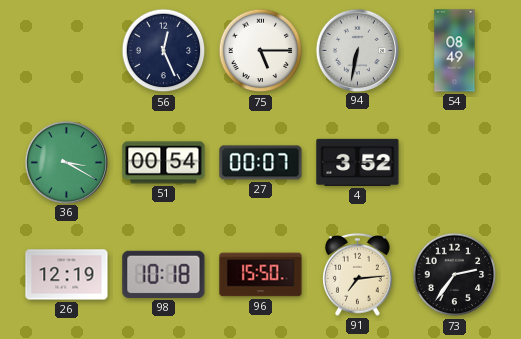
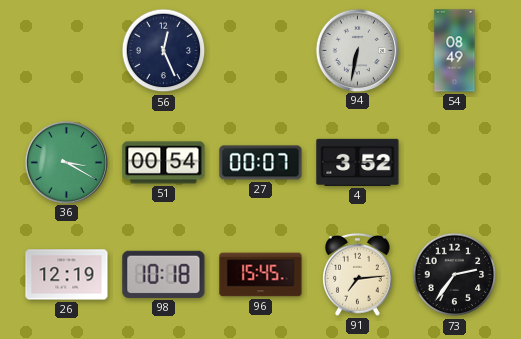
75: 5:15 -> none (261, 51)
96: 15:50 -> 15:45 (261, 275)
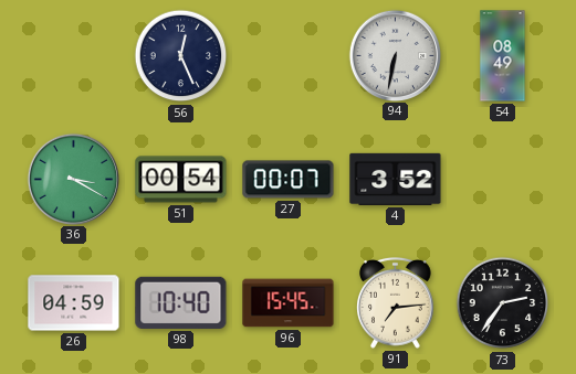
26: 12:19 -> 04:59 (74, 303)
98: 10:18 -> 10:40 (181, 302)
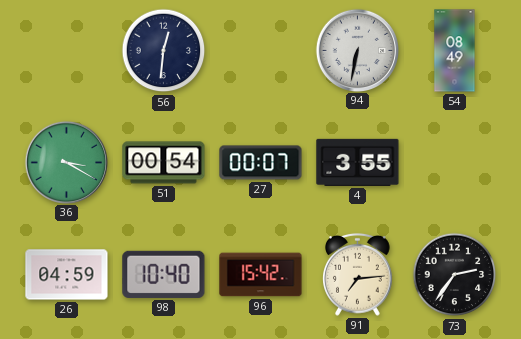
56: 12:26 -> 12:31 (164, 51)
4: 3:52 -> 3:55 (358, 162)
96: 15:45 -> 15:42 (261, 275)
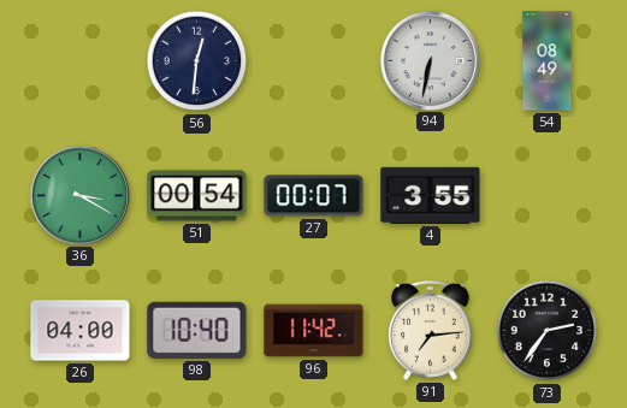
26: 04:59 -> 04:00 (81, 331)
96: 15:42 -> 11:42 (314, 331)
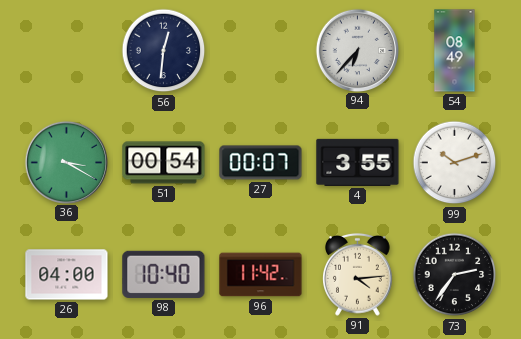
94: 6:32 -> 6:37 (357, 50)
99: none -> 10:12 (455, 163)
91: 7:14 -> 4:14 (358, 274)
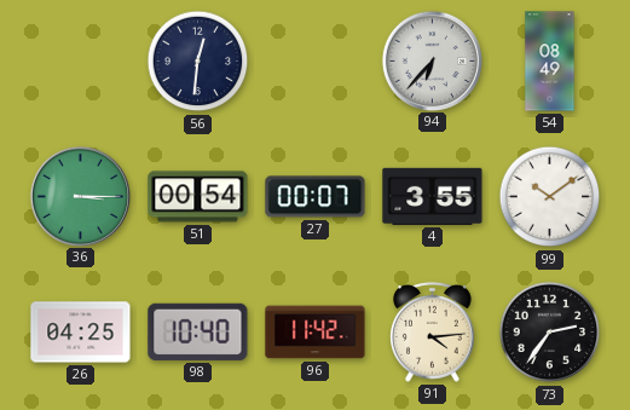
36: 3:20 -> 3:15 (80, 196)
99: 10:12 -> 10:09 (550, 197)
26: 04:00 -> 04:25 (81, 333)
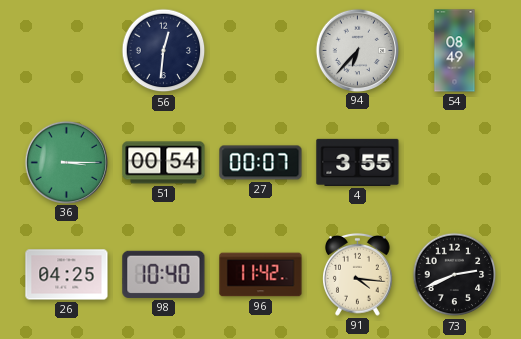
99: 10:09 -> none (550, 197)
91: 4:14 -> 4:16 (358, 274)
73: 2:36 -> 2:41 (455, 275)
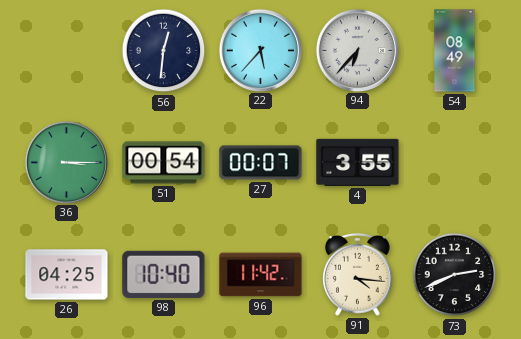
22: none -> 5:37 (260, 50)
